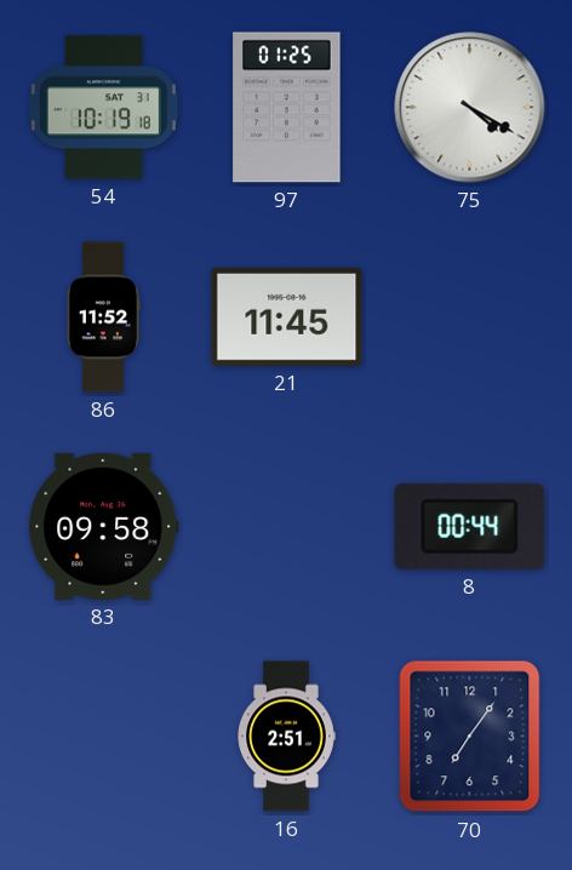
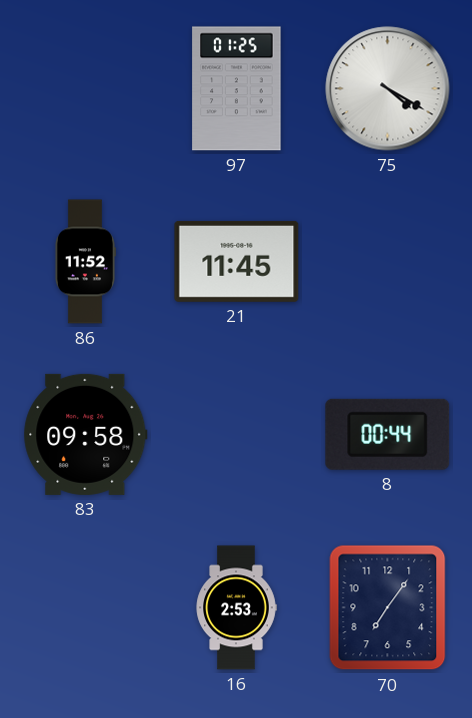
54: 10:19 -> none (103, 108)
16: 2:51 -> 2:53 (236, 608)
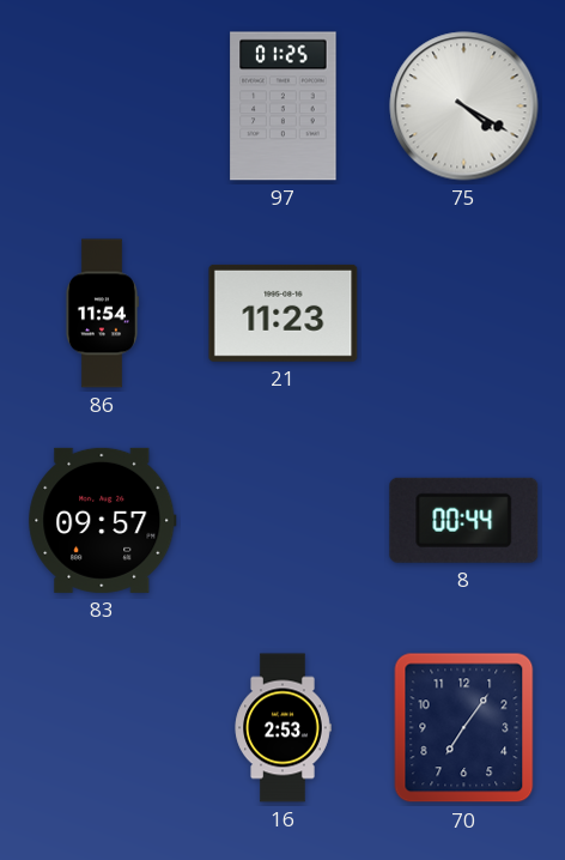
86: 11:52 -> 11:54 (102, 314)
21: 11:45 -> 11:23 (284, 313)
83: 09:58 -> 09:57 (103, 520)
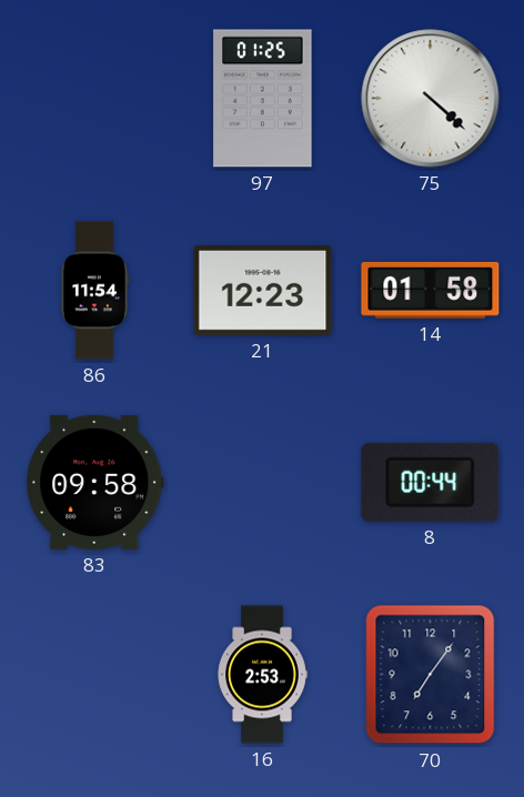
75: 4:20 -> 4:22 (431, 99)
21: 11:23 -> 12:23 (263, 290)
14: none -> 01:58 (431, 290)
83: 09:57 -> 09:58 (95, 482)
